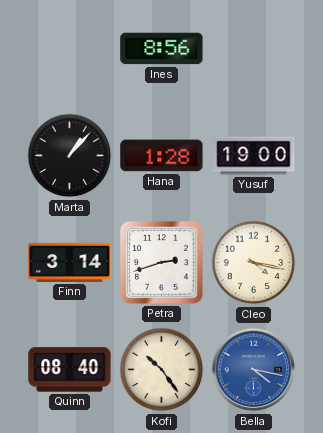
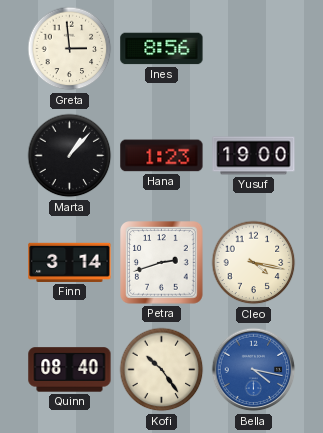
Greta: none -> 2:59 (70, 49)
Hana: 1:28 -> 1:23 (162, 156)
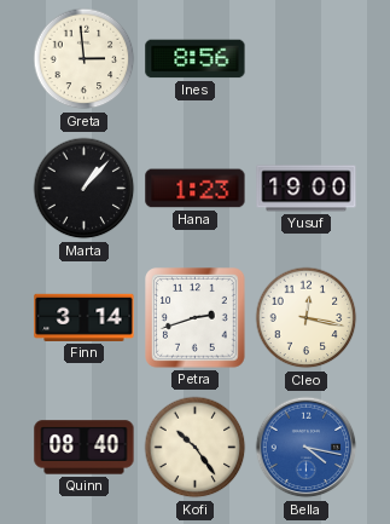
Cleo: 4:17 -> 12:17 (307, 318)
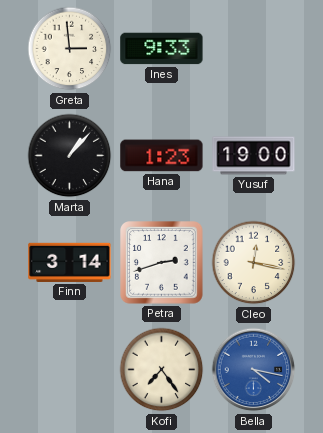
Ines: 8:56 -> 9:33 (162, 49)
Quinn: 08:40 -> none (85, 448)
Kofi: 10:24 -> 7:24 (162, 370)
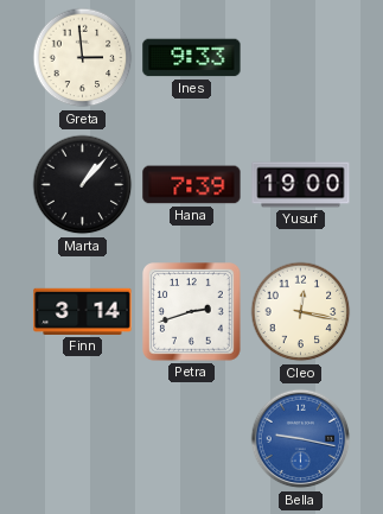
Hana: 1:23 -> 7:39 (192, 185)
Kofi: 7:24 -> none (162, 370)
Bella: 4:17 -> 9:17 (301, 439)
